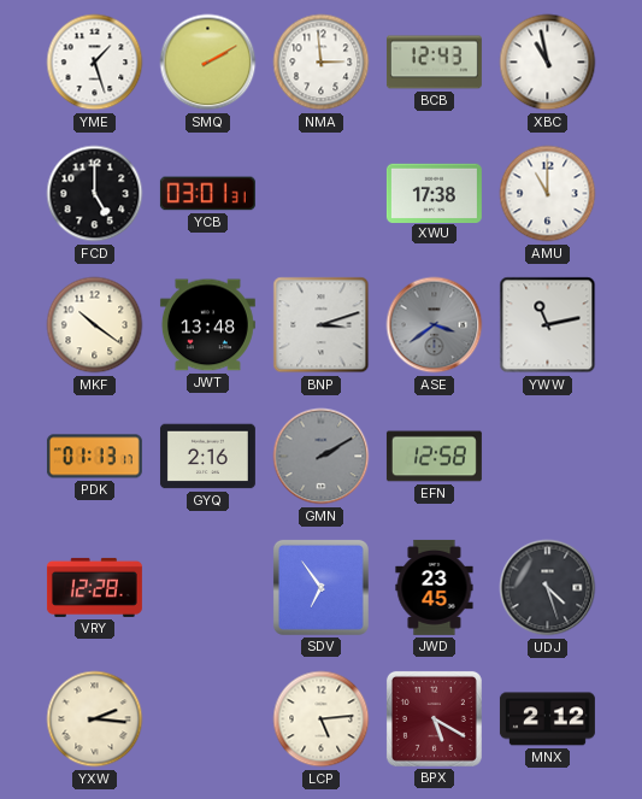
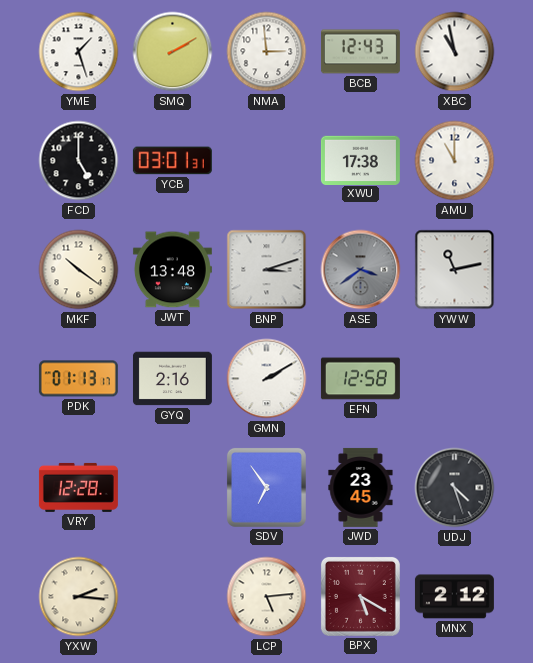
GMN dial: grey -> white (267, 379)
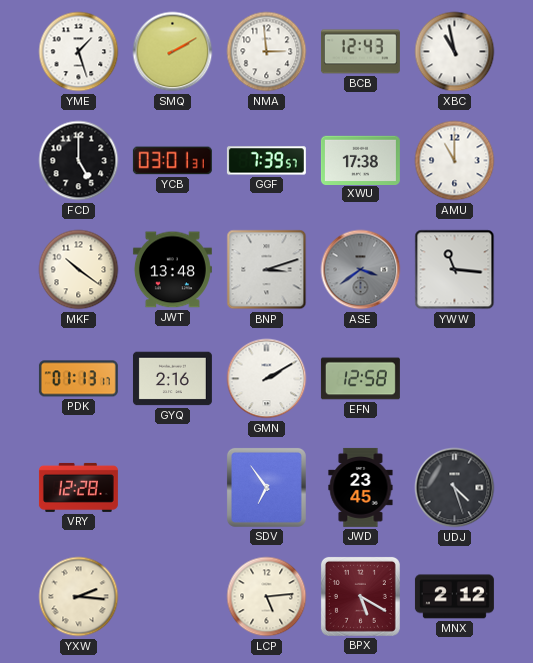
GGF: none -> 7:39 (266, 161)
YWW: 11:13 -> 11:16 (455, 270)
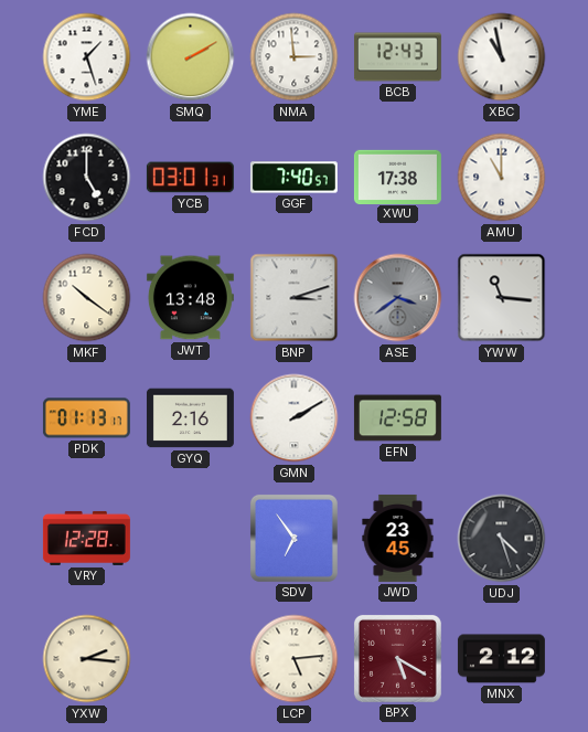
GGF: 7:39 -> 7:40 (293, 178)
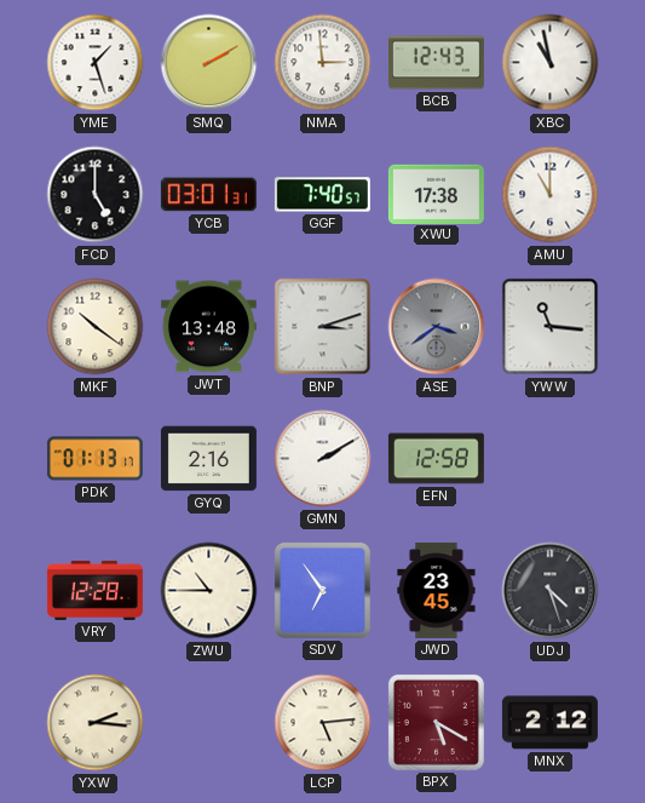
ZWU: none -> 10:45 (209, 591)
